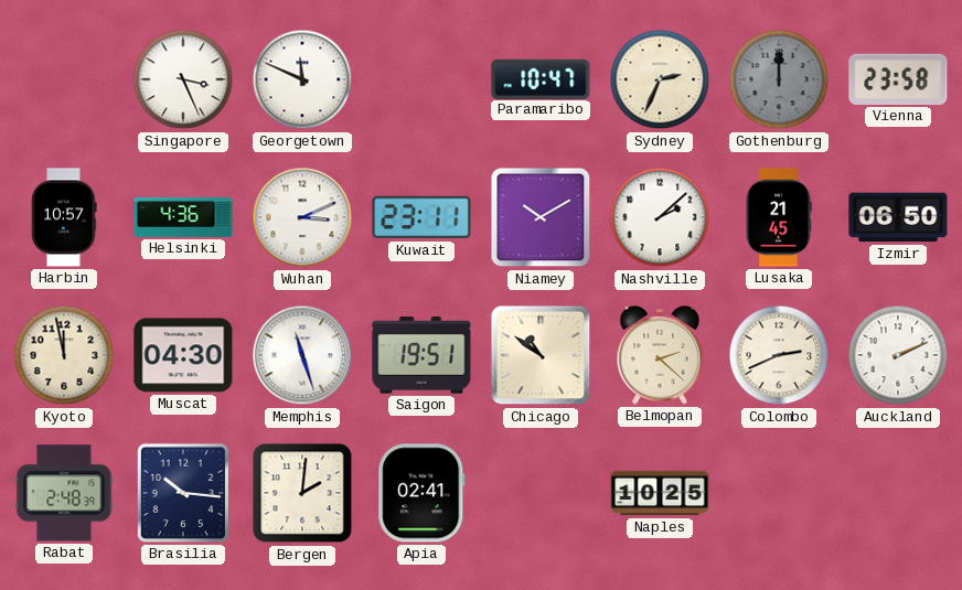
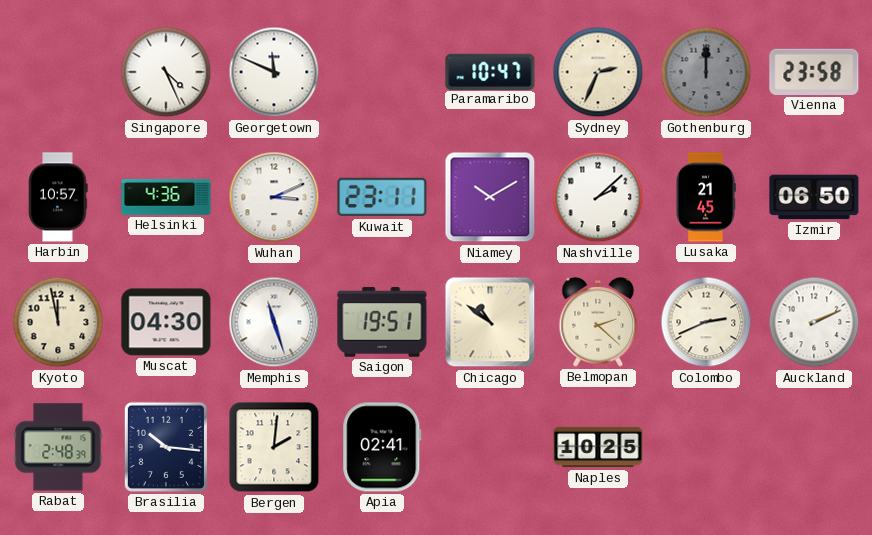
Singapore: 3:26 -> 4:26 (166, 72)
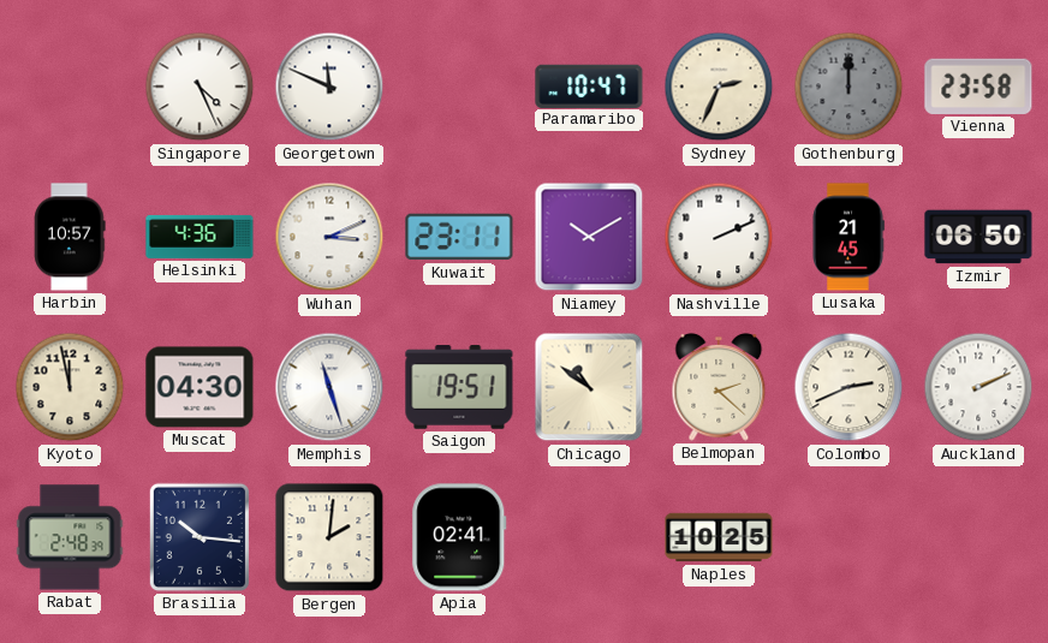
Nashville: 2:08 -> 2:11 (719, 237)
